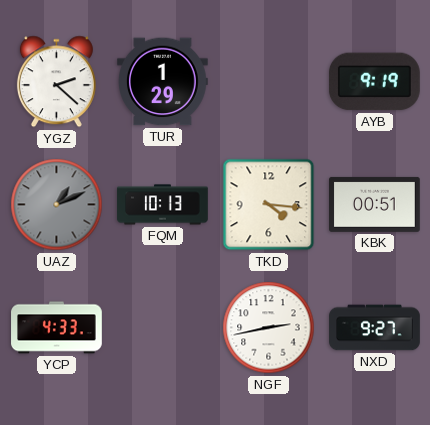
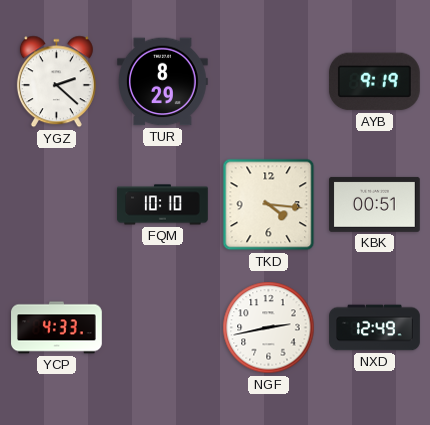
TUR: 1:29 -> 8:29 (163, 82)
UAZ: 1:11 -> none (57, 205)
FQM: 10:13 -> 10:10 (163, 205)
NXD: 9:27 -> 12:49 (375, 328)
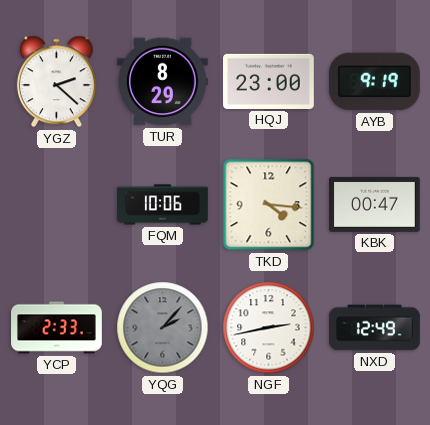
HQJ: none -> 23:00 (269, 81)
FQM: 10:10 -> 10:06 (163, 205)
KBK: 00:51 -> 00:47 (375, 204)
YCP: 4:33 -> 2:33 (57, 328)
YQG: none -> 2:07 (163, 328)
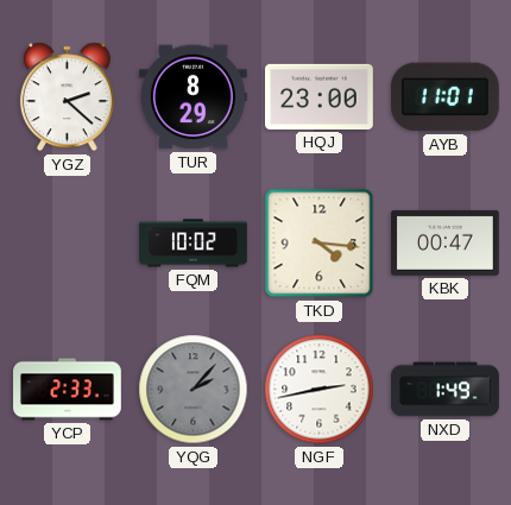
AYB: 9:19 -> 11:01 (444, 97)
FQM: 10:06 -> 10:02 (194, 244)
NXD: 12:49 -> 1:49 (446, 390)
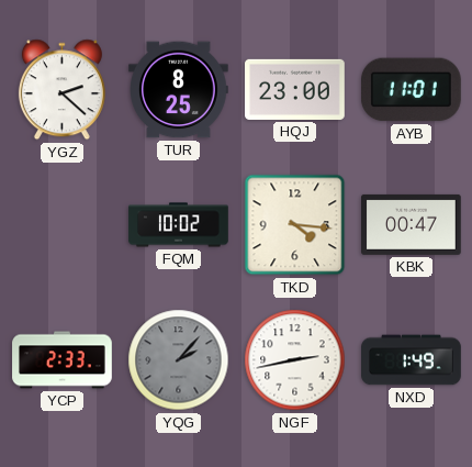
TUR: 8:29 -> 8:25 (179, 90)
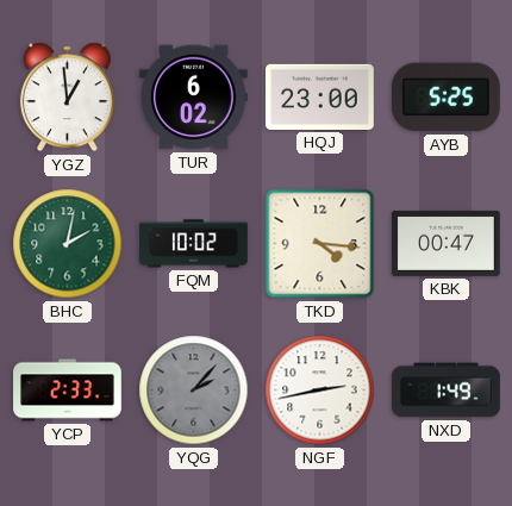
YGZ: 2:22 -> 12:59 (67, 98)
TUR: 8:25 -> 6:02 (194, 98)
AYB: 11:01 -> 5:25 (445, 98)
BHC: none -> 2:02 (68, 244)
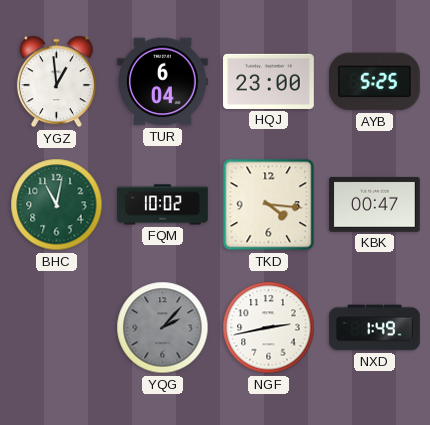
TUR: 6:02 -> 6:04 (163, 82)
BHC: 2:02 -> 11:02 (57, 205)
YCP: 2:33 -> none (68, 391)
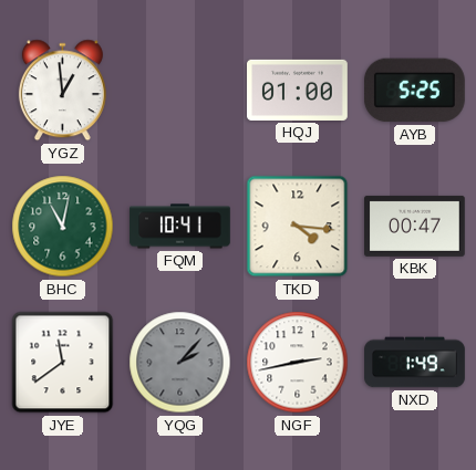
TUR: 6:04 -> none (163, 82)
HQJ: 23:00 -> 01:00 (298, 90)
FQM: 10:02 -> 10:41 (180, 227)
JYE: none -> 11:39 (63, 363)
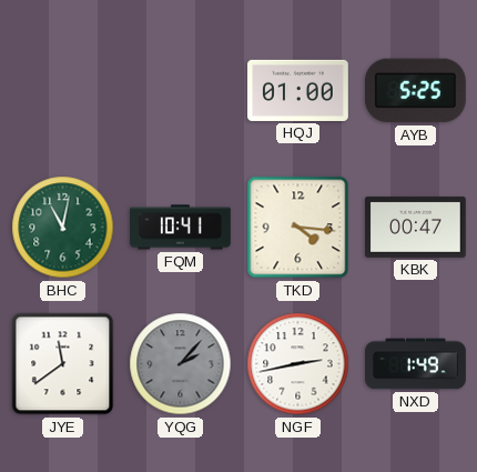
YGZ: 12:59 -> none (62, 91)
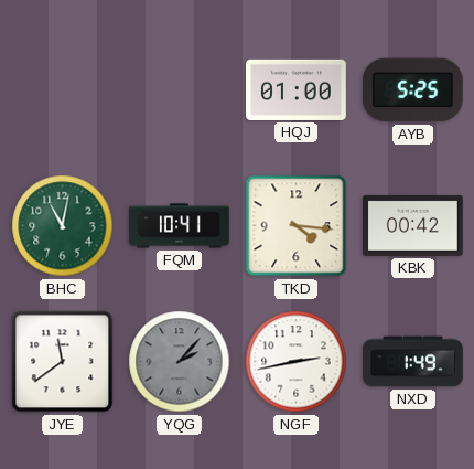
KBK: 00:47 -> 00:42 (413, 225)
